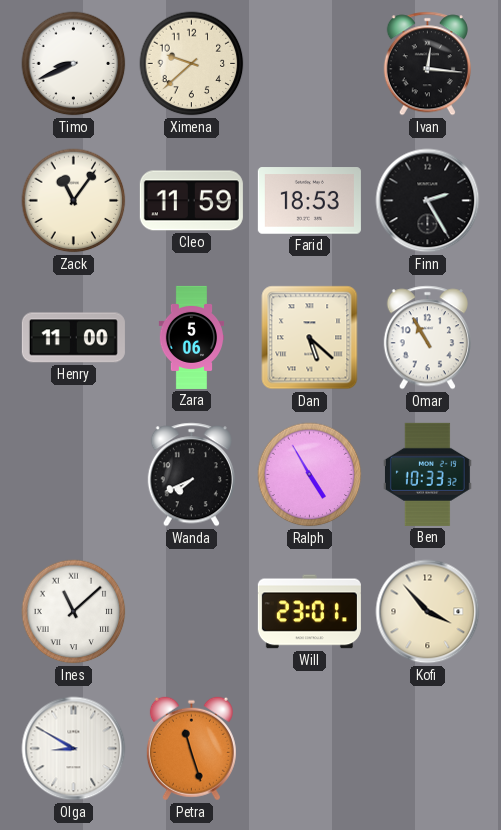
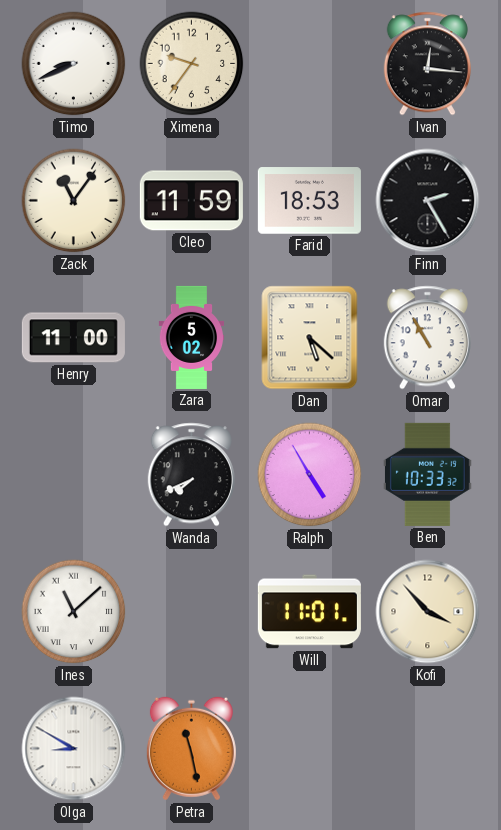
Ximena: 9:38 -> 9:36 (192, 64)
Zara: 5:06 -> 5:02 (192, 337)
Will: 23:01 -> 11:01 (309, 612)
Petra: 11:27 -> 11:28 (191, 749)
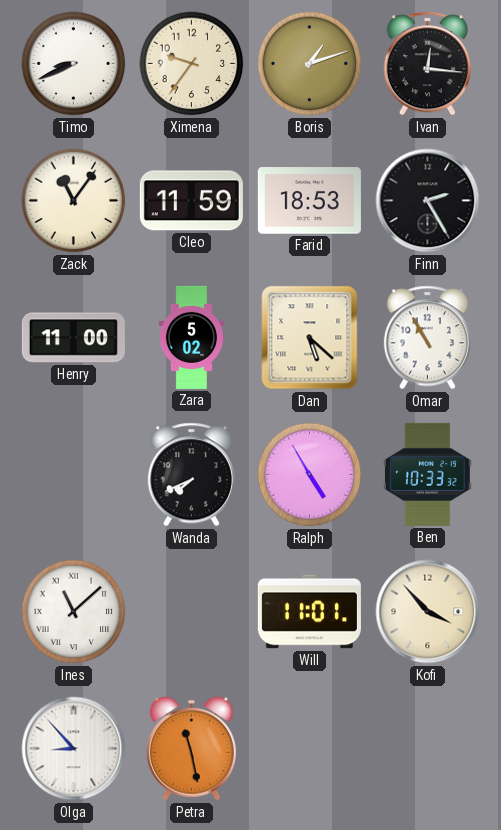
Boris: none -> 1:12 (310, 64)
Olga: 8:50 -> 8:53 (74, 749)
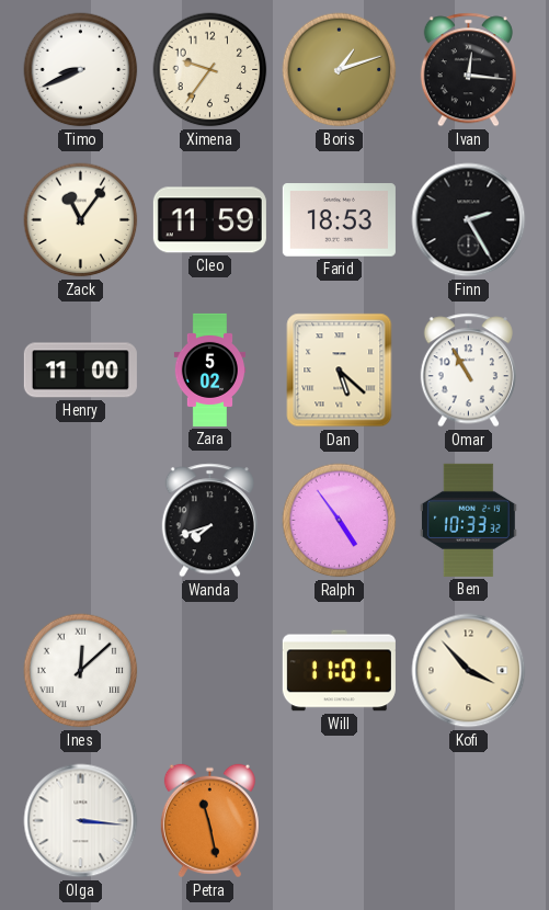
Wanda: 7:41 -> 7:42 (209, 521)
Ralph: 4:55 -> 4:54 (340, 521)
Ines: 11:08 -> 12:08 (81, 671)
Olga: 8:53 -> 3:16 (81, 821)
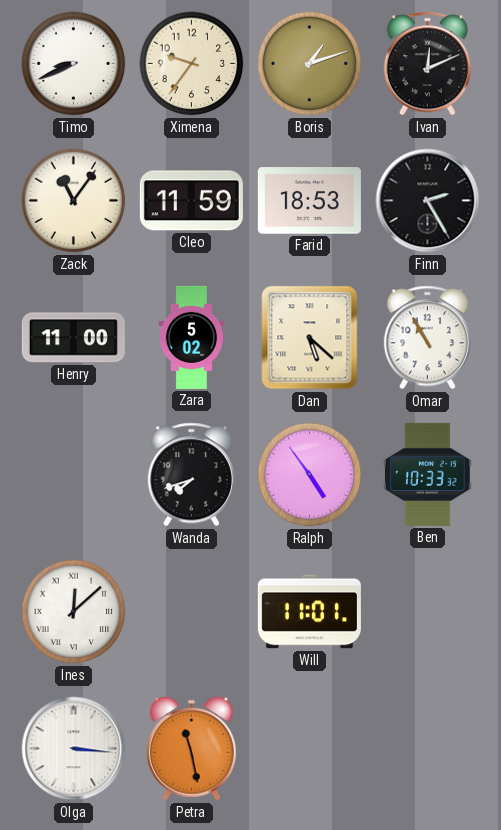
Ivan: 12:16 -> 12:11 (427, 64)
Kofi: 3:53 -> none (469, 671)
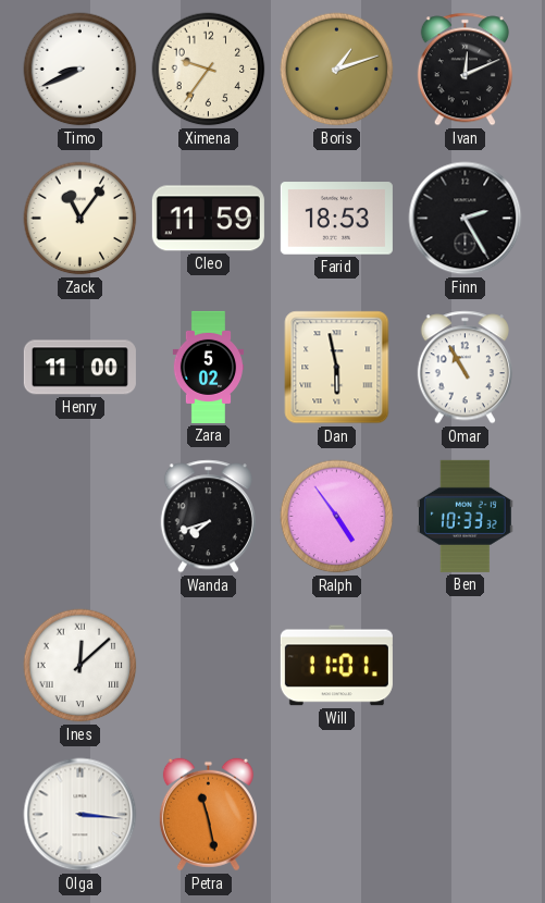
Dan: 5:22 -> 5:58 (337, 368)
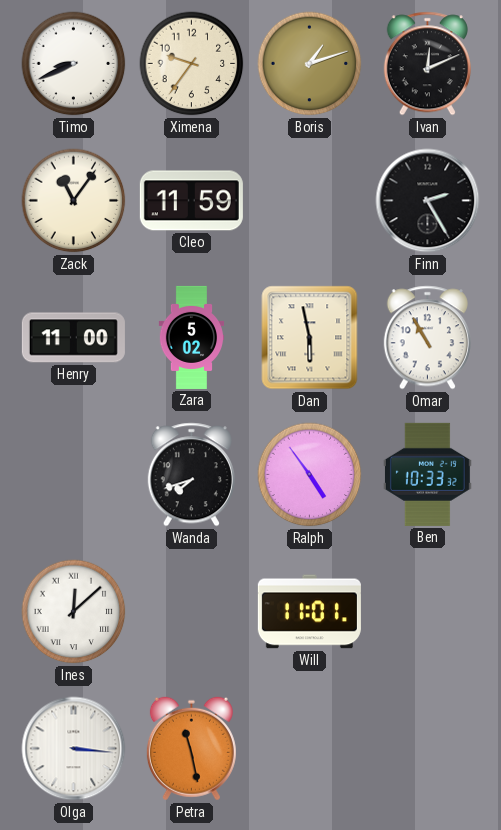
Farid: 18:53 -> none (336, 219)
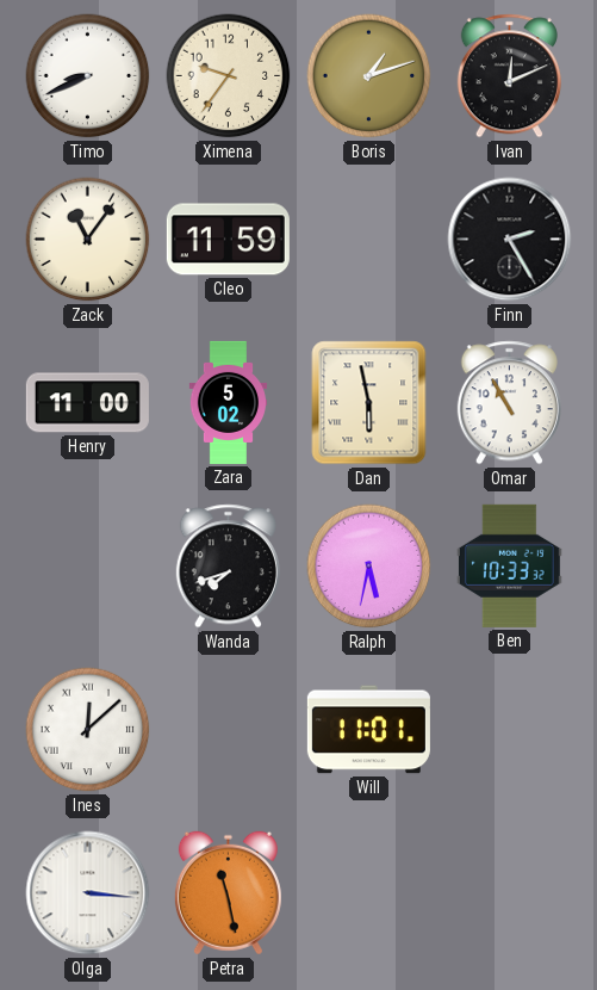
Ralph: 4:54 -> 5:32 (369, 567)
